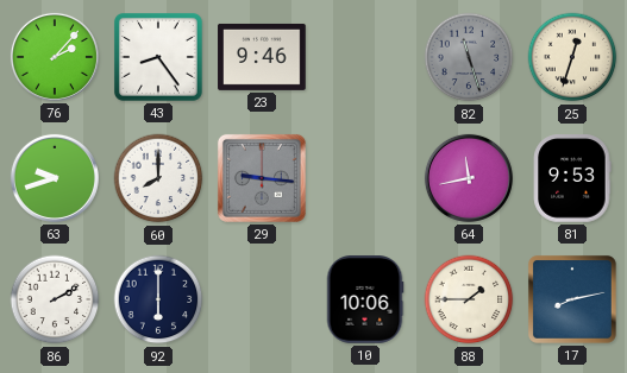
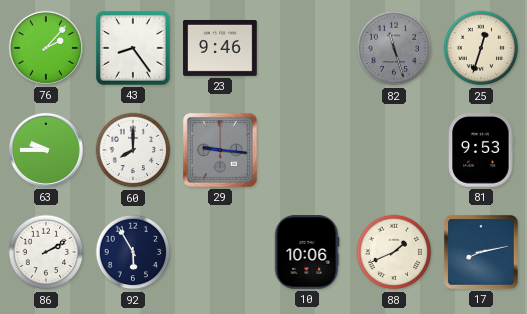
63: 9:42 -> 9:45 (46, 150)
64: 11:43 -> none (469, 178)
92: 6:00 -> 5:55 (133, 252)
88: 1:45 -> 1:41 (394, 252)
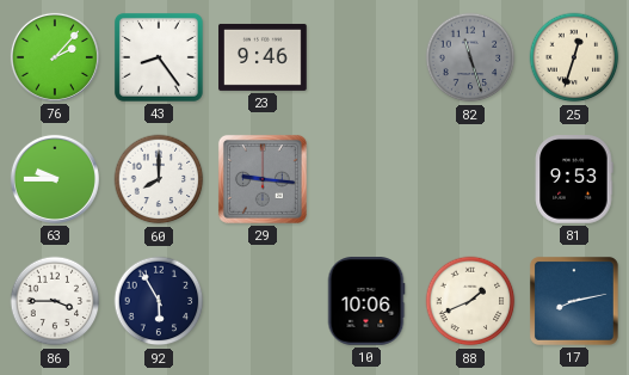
86: 2:10 -> 3:45 (55, 301)
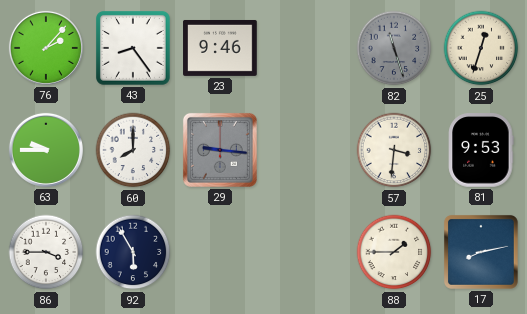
57: none -> 3:31 (394, 150)
10: 10:06 -> none (366, 301)
88: 1:41 -> 1:45 (394, 252)
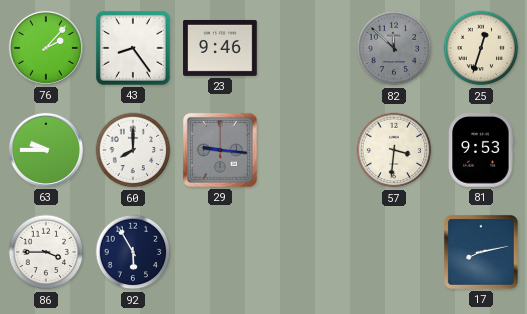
82: 11:27 -> 11:52 (394, 48)
88: 1:45 -> none (394, 252)
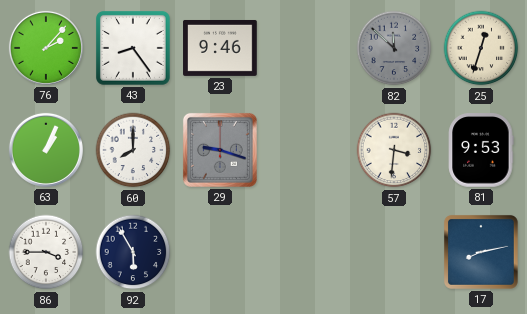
63: 9:45 -> 1:04 (46, 150)
29: 9:16 -> 9:18 (220, 150)
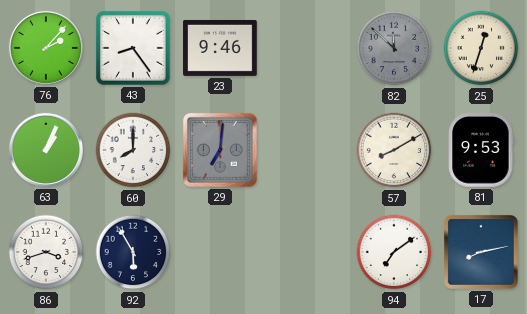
29: 9:18 -> 7:01 (220, 150)
57: 3:31 -> 8:10 (394, 150)
86: 3:45 -> 3:42 (46, 252)
94: none -> 7:09 (394, 252)
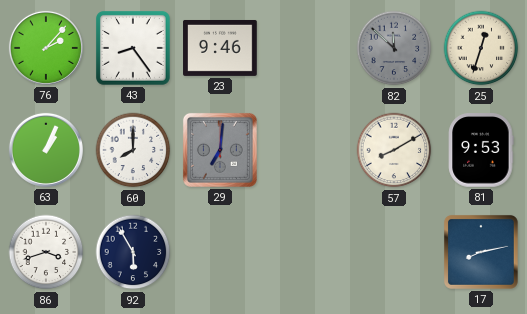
94: 7:09 -> none (394, 252)
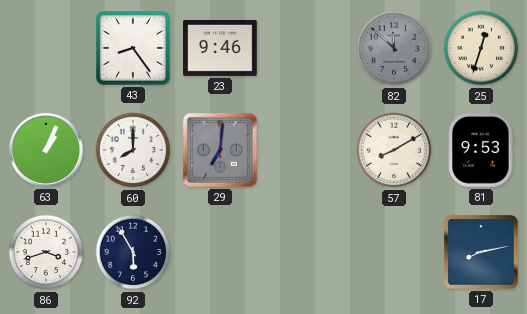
76: 2:07 -> none (46, 48)
